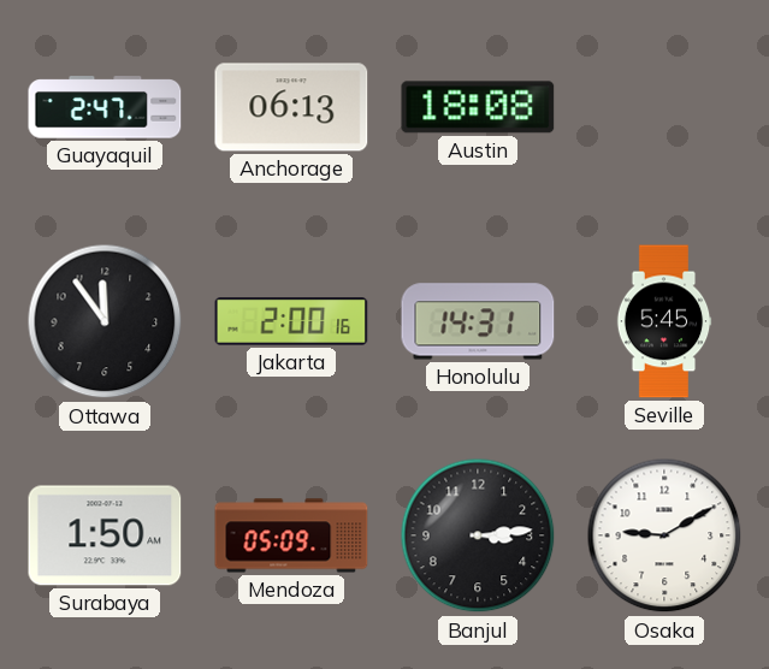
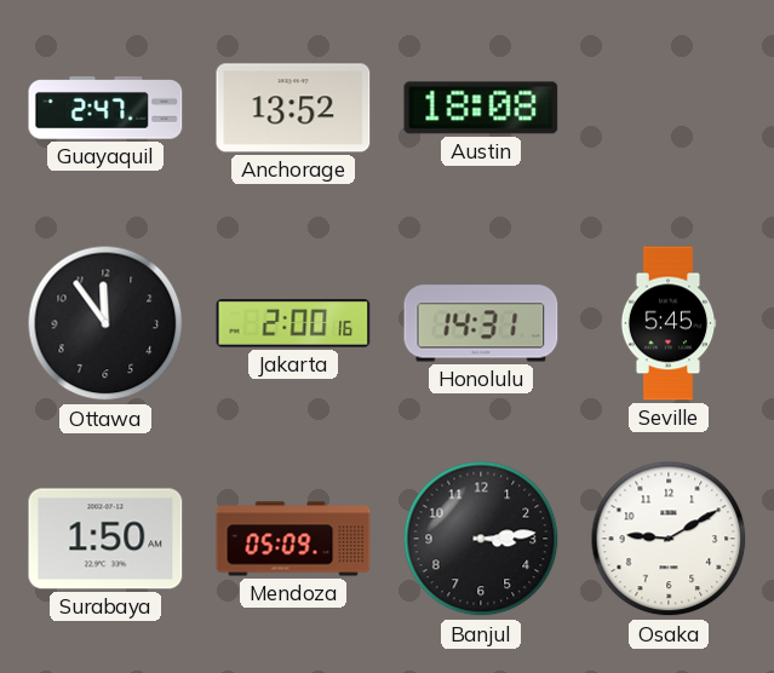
Anchorage: 06:13 -> 13:52 (293, 108)
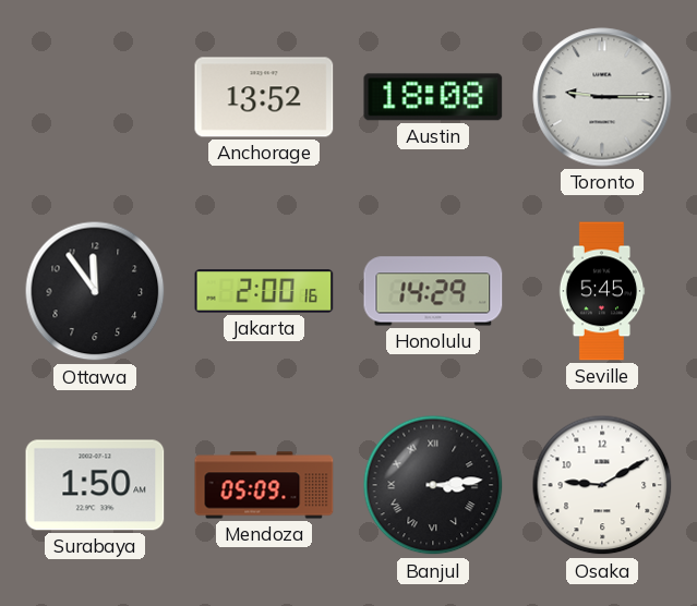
Guayaquil: 2:47 -> none (105, 108)
Toronto: none -> 9:15 (602, 97)
Honolulu: 14:31 -> 14:29 (433, 291)
Banjul numerals: Arabic -> Roman (433, 485)
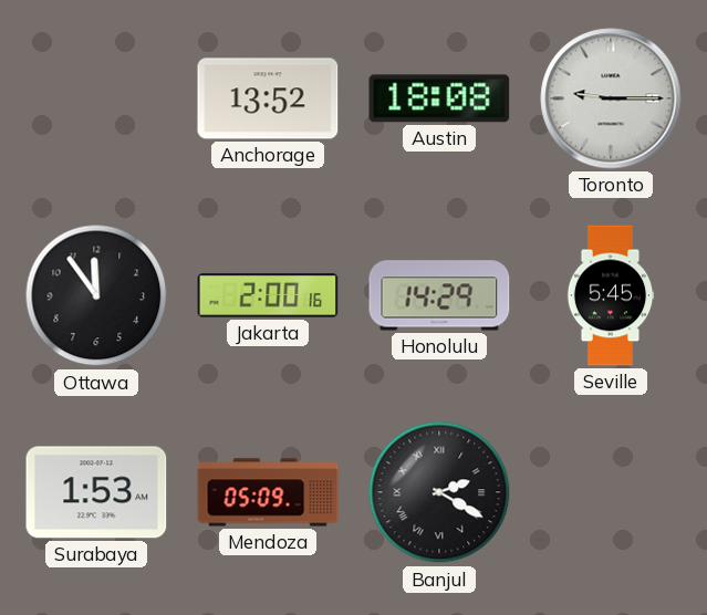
Surabaya: 1:50 -> 1:53 (96, 492)
Banjul: 3:14 -> 2:20 (439, 492)
Osaka: 9:10 -> none (602, 485)
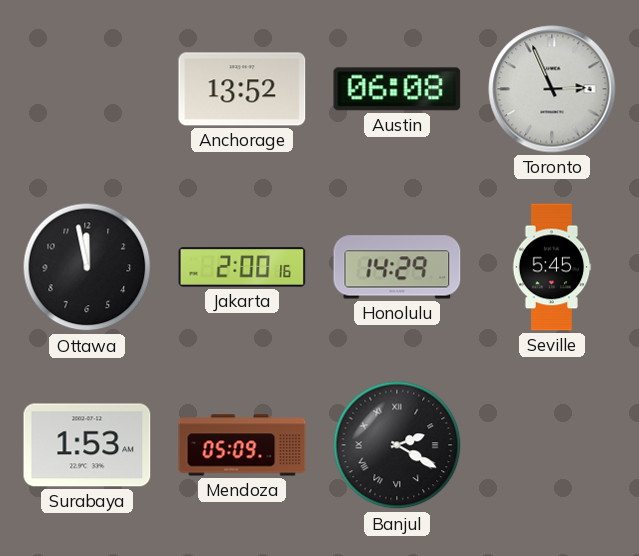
Austin: 18:08 -> 06:08 (397, 89)
Toronto: 9:15 -> 2:56 (552, 89)
Ottawa: 11:54 -> 11:58 (87, 267)
